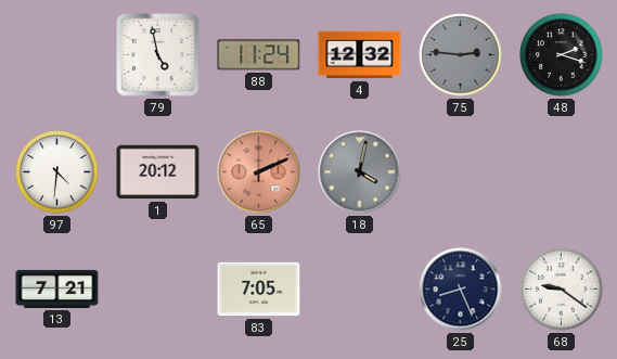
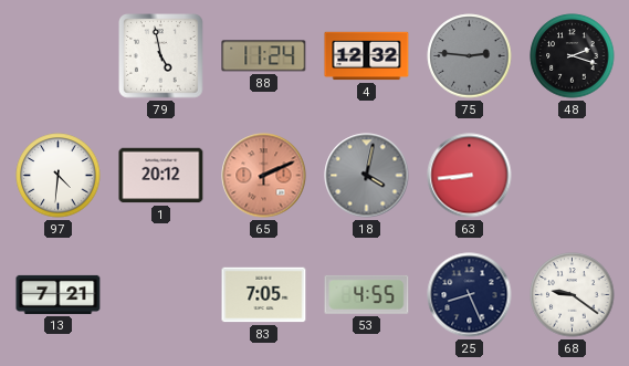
63: none -> 8:44 (470, 176)
53: none -> 4:55 (367, 294)
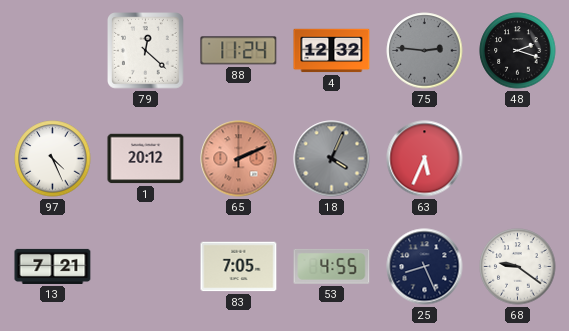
79: 4:58 -> 12:22 (146, 51)
97: 4:31 -> 4:26 (53, 159)
18: 4:02 -> 4:04 (332, 159)
63: 8:44 -> 5:34 (425, 159)
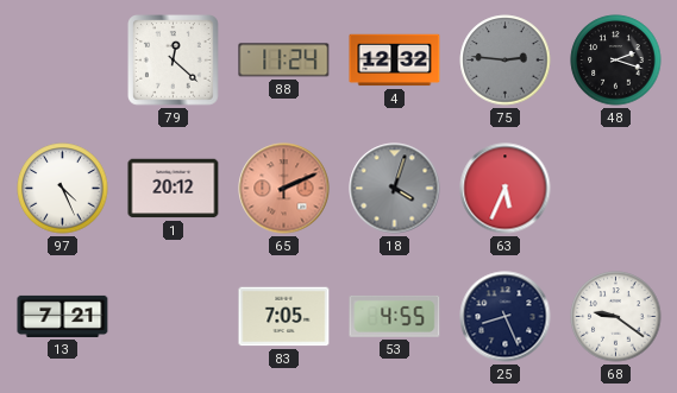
18: 4:04 -> 4:03 (395, 189)
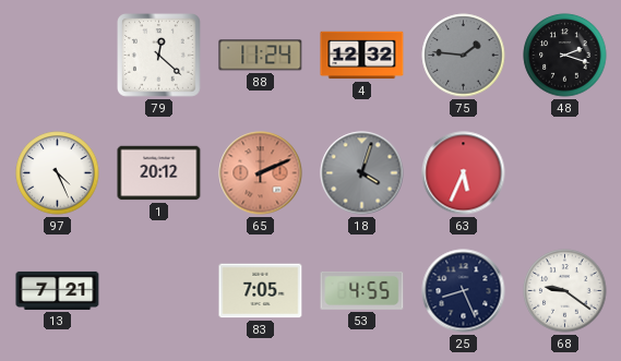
75: 2:46 -> 1:46 (464, 56)
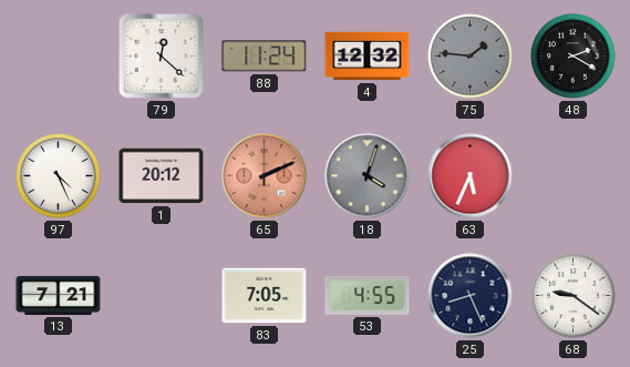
48: 2:18 -> 2:20 (574, 57)
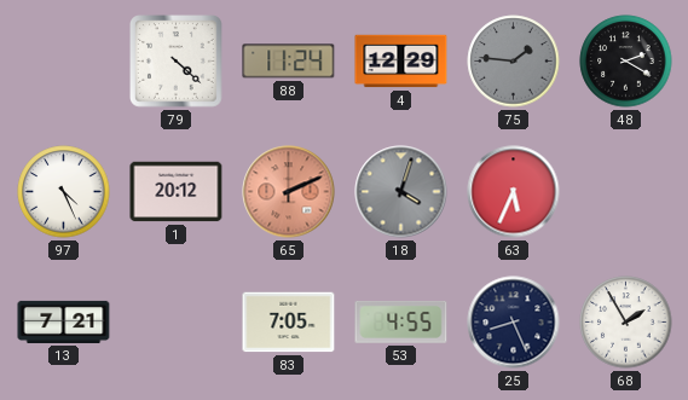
79: 12:22 -> 4:22 (177, 62)
4: 12:32 -> 12:29 (401, 62)
68: 9:21 -> 1:55 (626, 323)
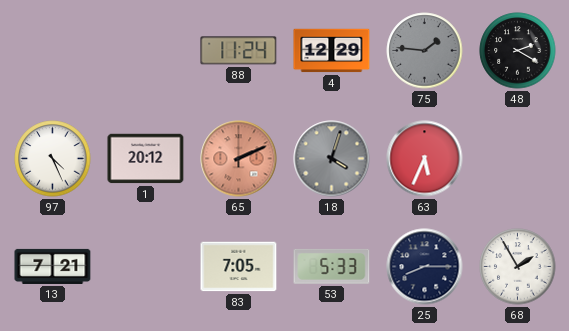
79: 4:22 -> none (177, 62)
53: 4:55 -> 5:33 (332, 266)
25: 8:26 -> 8:15 (425, 267)
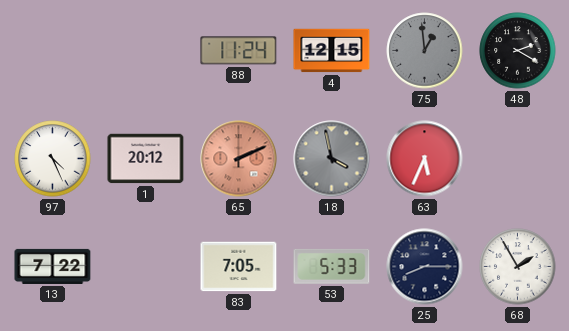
4: 12:29 -> 12:15 (332, 51)
75: 1:46 -> 12:59 (425, 51)
18: 4:03 -> 3:58 (332, 159)
13: 7:21 -> 7:22 (53, 266)
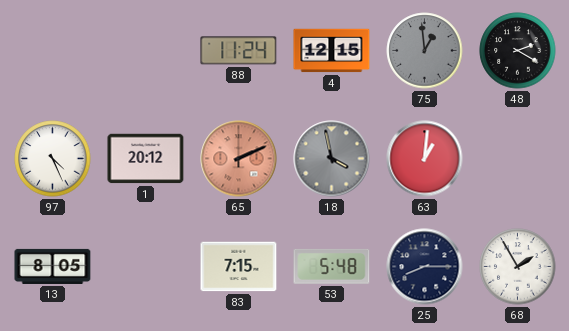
63: 5:34 -> 1:01 (425, 159)
13: 7:22 -> 8:05 (53, 266)
83: 7:05 -> 7:15 (239, 267)
53: 5:33 -> 5:48 (332, 266)
